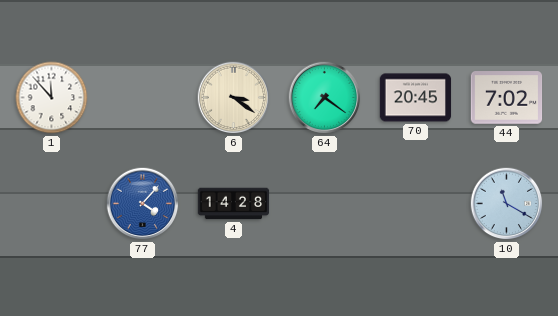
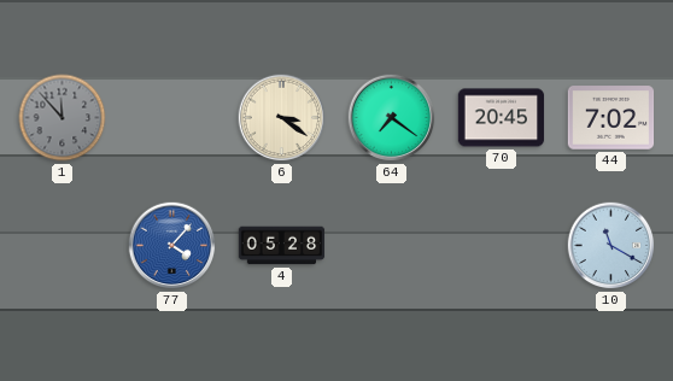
1 dial: white -> grey (63, 118)
4: 14:28 -> 05:28 (282, 246)
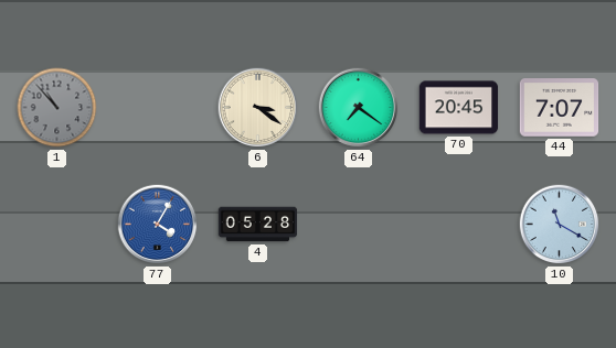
1: 11:53 -> 10:53 (57, 108)
44: 7:02 -> 7:07 (560, 108)
77: 4:07 -> 4:05 (158, 225)
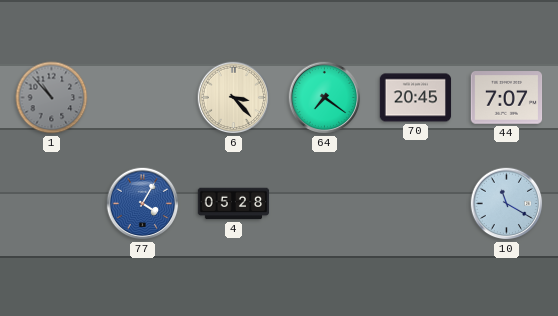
6: 3:21 -> 3:23 (234, 98)
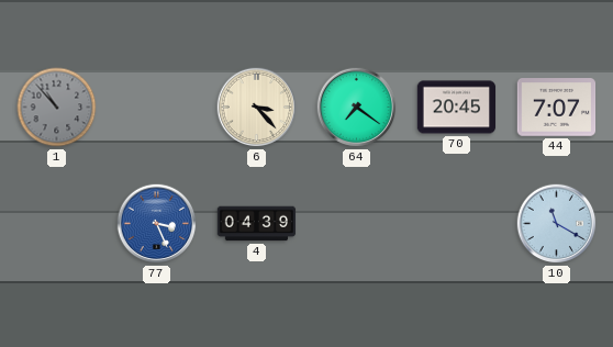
77: 4:05 -> 3:26 (157, 224)
4: 05:28 -> 04:39 (257, 224)
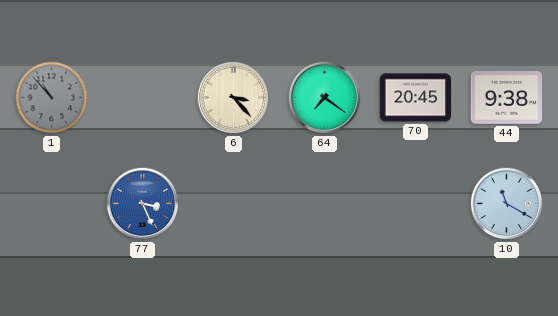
44: 7:07 -> 9:38 (507, 98)
4: 04:39 -> none (257, 224)
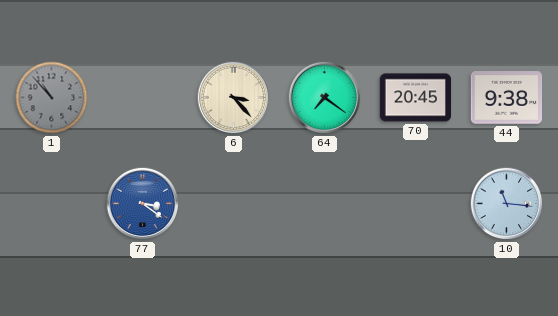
77: 3:26 -> 3:21 (143, 204)
10: 11:20 -> 11:16 (507, 204)
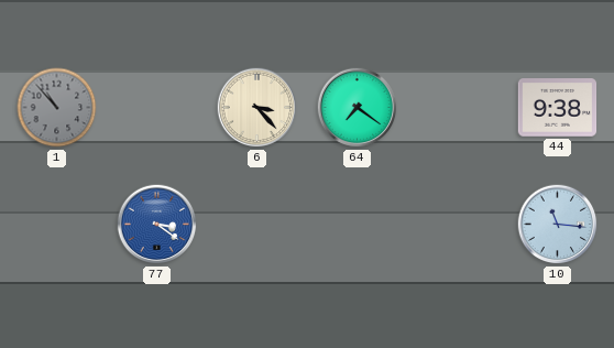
70: 20:45 -> none (416, 98)
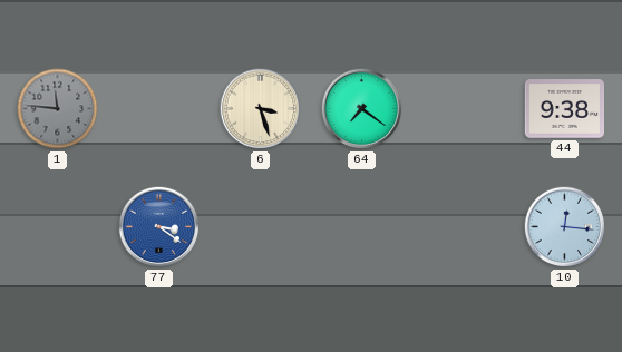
1: 10:53 -> 11:46 (58, 109)
6: 3:23 -> 3:27 (261, 109)
10: 11:16 -> 12:16 (565, 227)
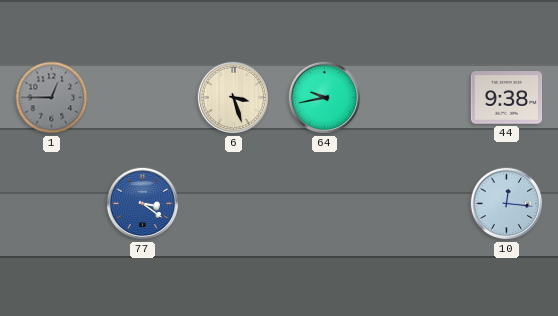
1: 11:46 -> 12:45 (52, 98)
64: 7:21 -> 9:43 (325, 98)
